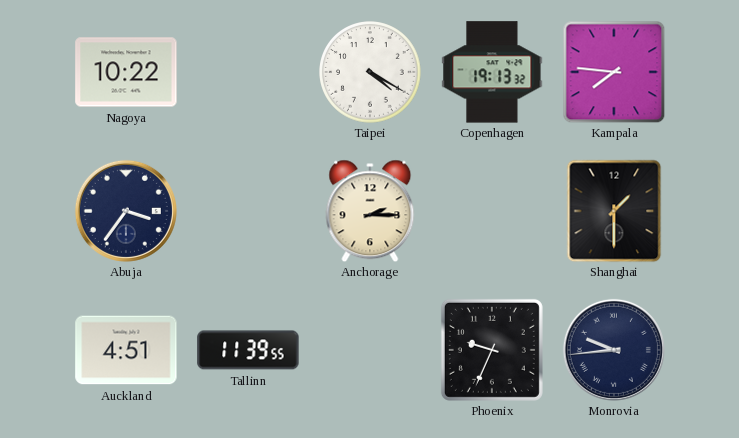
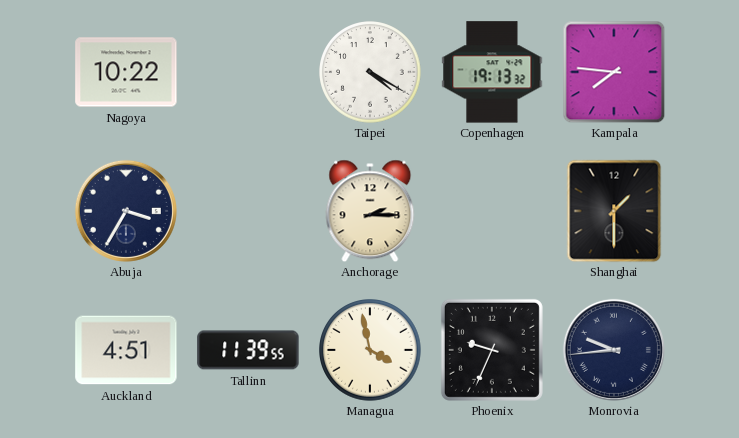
Abuja: 3:36 -> 3:35 (126, 211)
Managua: none -> 3:58 (371, 351)
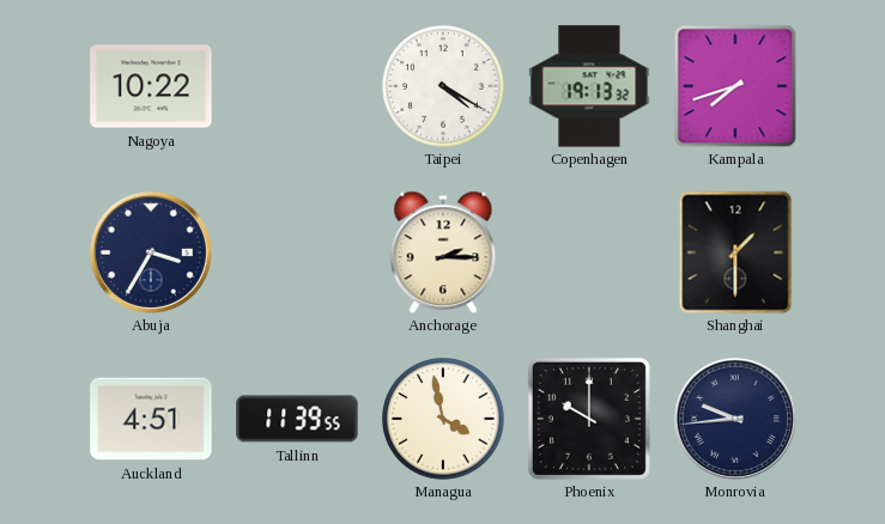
Kampala: 7:46 -> 7:42 (735, 86)
Phoenix: 9:34 -> 10:00 (589, 419)
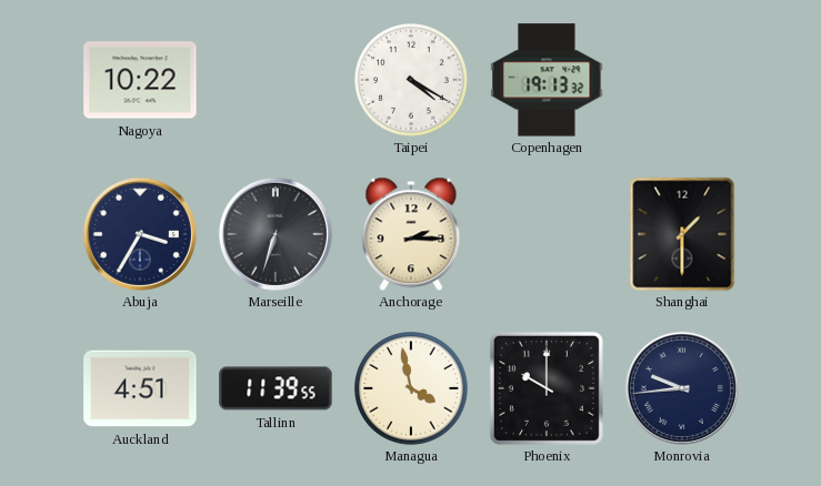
Kampala: 7:42 -> none (735, 86)
Marseille: none -> 6:33 (276, 234)
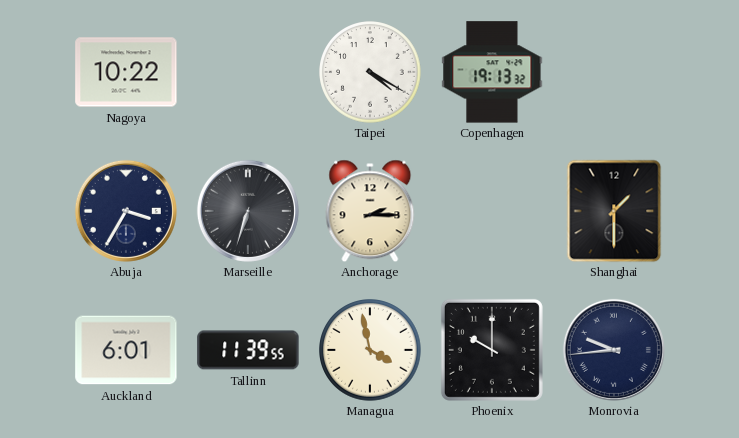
Auckland: 4:51 -> 6:01 (126, 350)
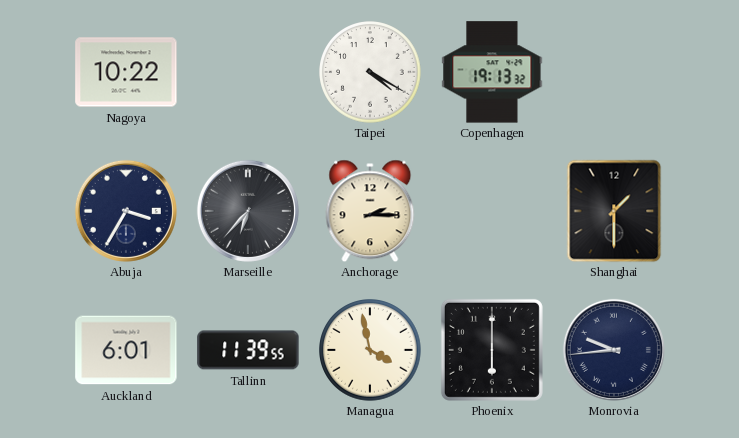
Marseille: 6:33 -> 6:37 (248, 211)
Phoenix: 10:00 -> 6:00 (492, 350)
